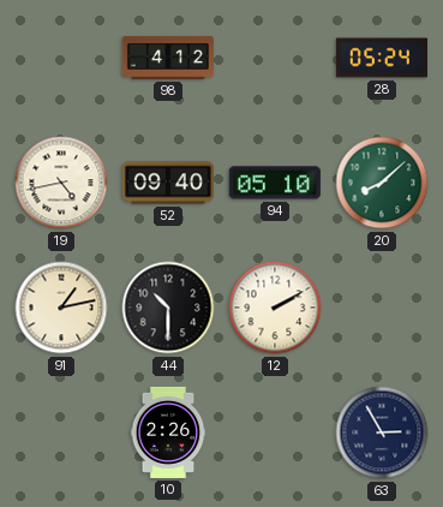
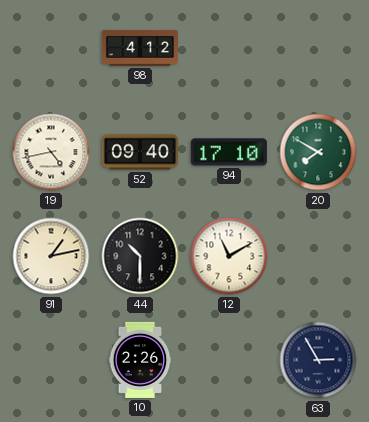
28: 05:24 -> none (382, 58)
94: 05:10 -> 17:10 (229, 152)
20: 8:08 -> 7:50 (318, 152)
12: 2:10 -> 11:10 (229, 256)
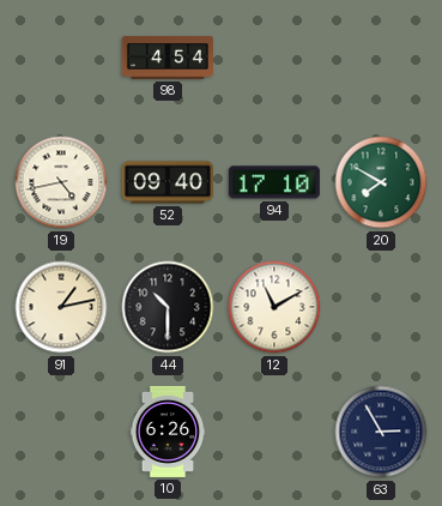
98: 4:12 -> 4:54 (168, 58)
10: 2:26 -> 6:26 (168, 432)
